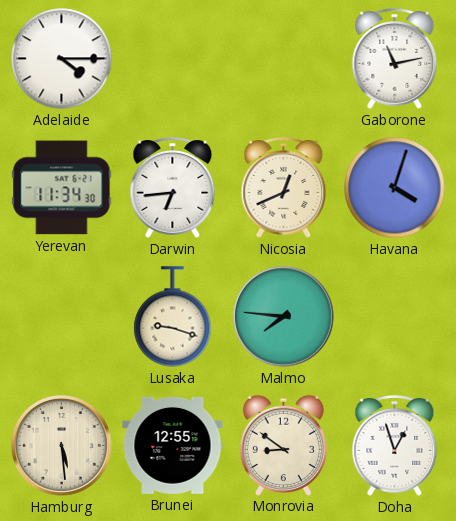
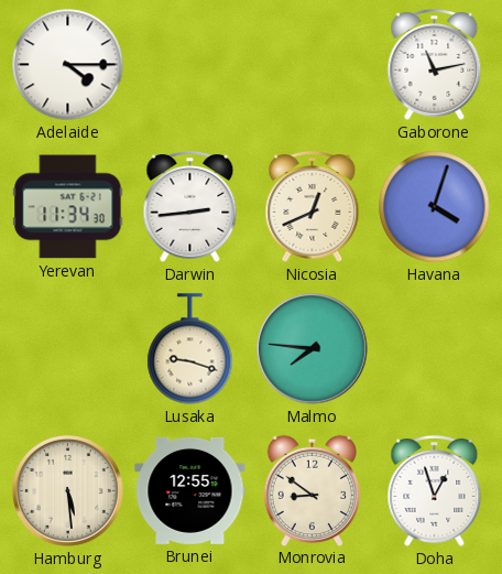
Darwin: 6:44 -> 2:44 (190, 207)
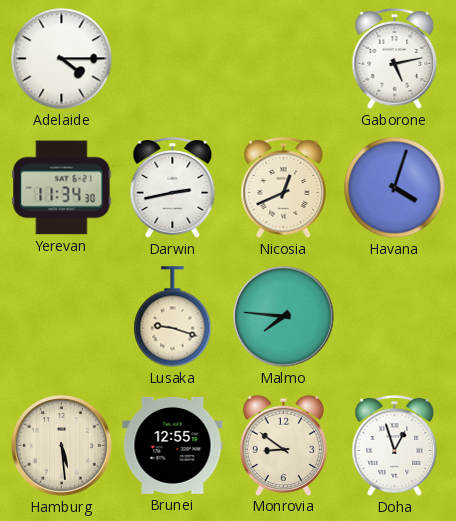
Gaborone: 11:13 -> 5:13 (395, 59)
Darwin: 2:44 -> 2:43 (173, 188)
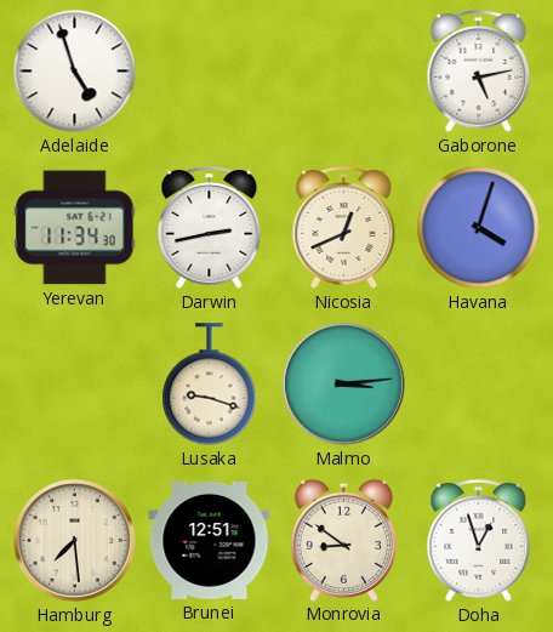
Adelaide: 4:15 -> 4:57 (75, 72)
Malmo: 7:46 -> 3:14 (344, 385)
Hamburg: 5:29 -> 7:29 (75, 541)
Brunei: 12:55 -> 12:51 (210, 540)
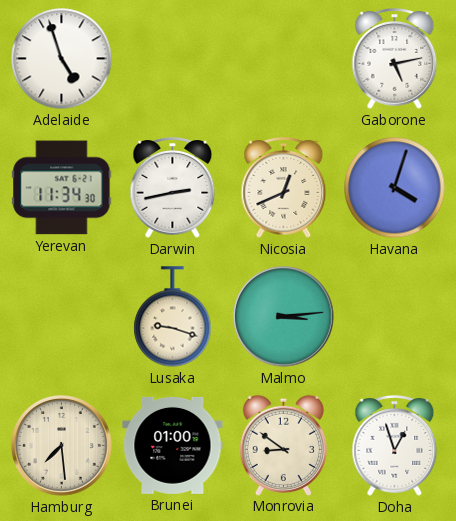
Brunei: 12:51 -> 01:00 (173, 445)
